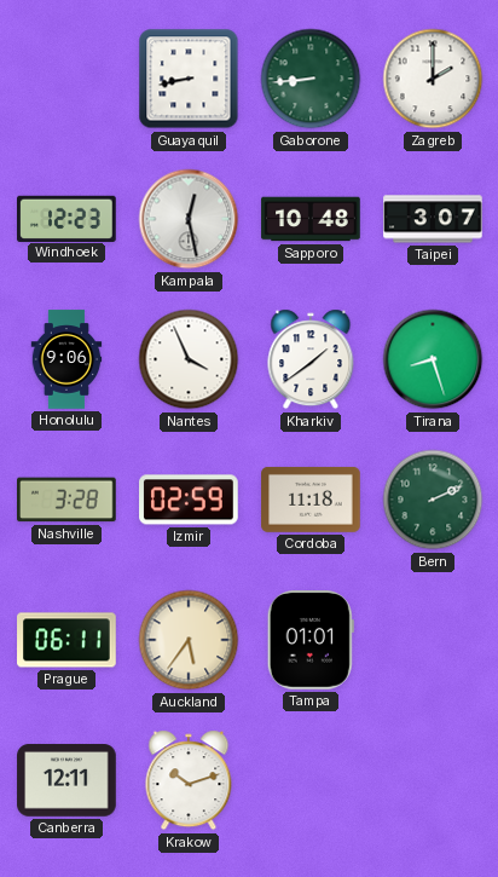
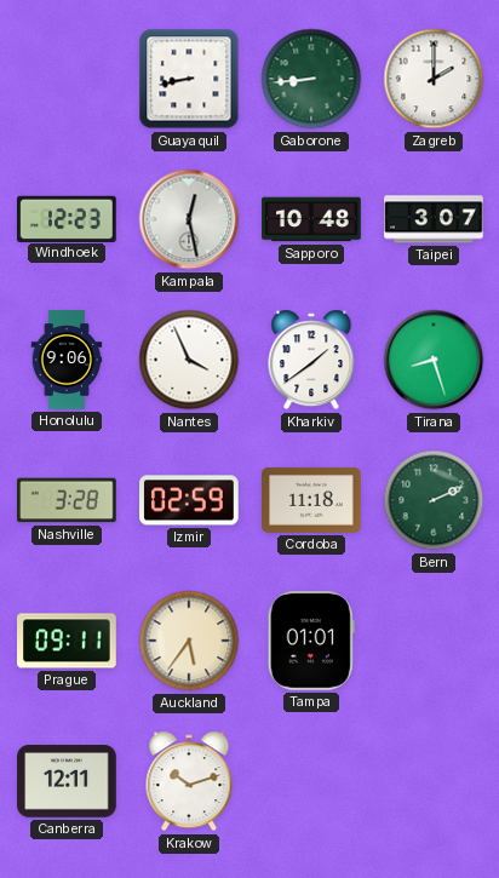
Prague: 06:11 -> 09:11 (67, 641)
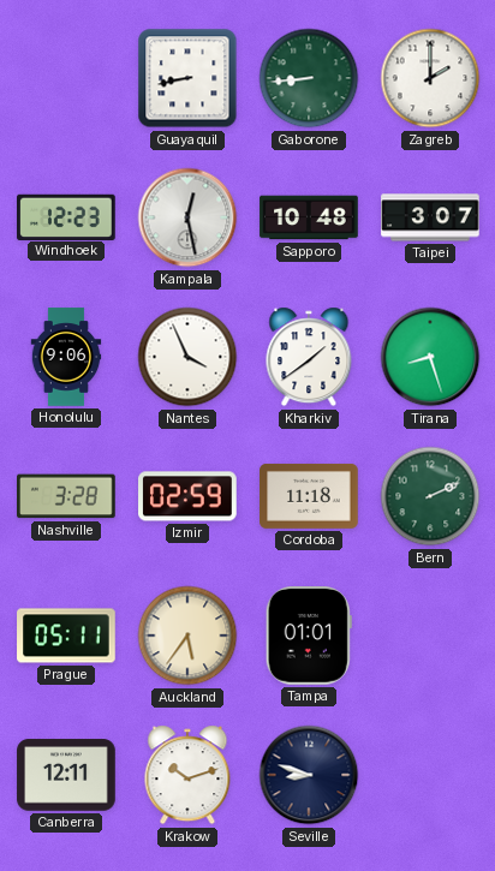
Prague: 09:11 -> 05:11 (66, 636)
Seville: none -> 8:48 (309, 775)
